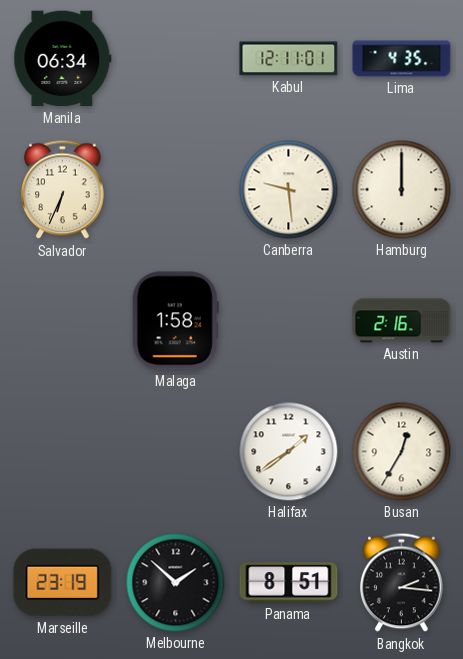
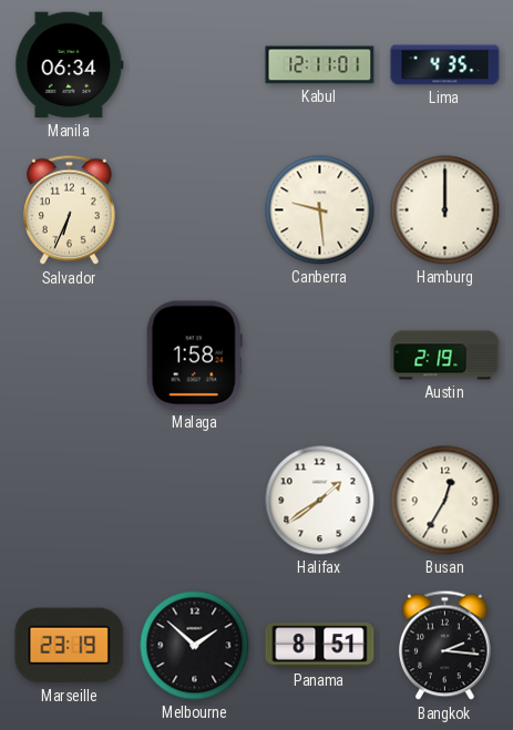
Austin: 2:16 -> 2:19 (445, 356)
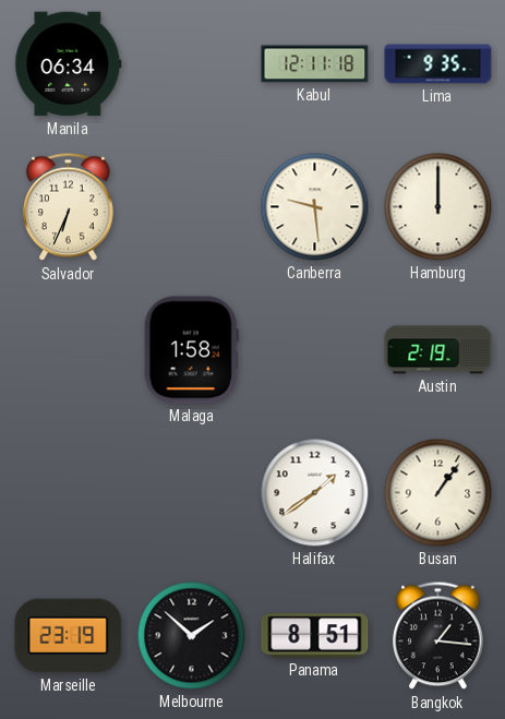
Kabul: 12:11:01 -> 12:11:18 (315, 64)
Lima: 4:35 -> 9:35 (438, 64)
Busan: 12:35 -> 1:06 (438, 493)
Bangkok: 2:16 -> 1:16 (438, 636)
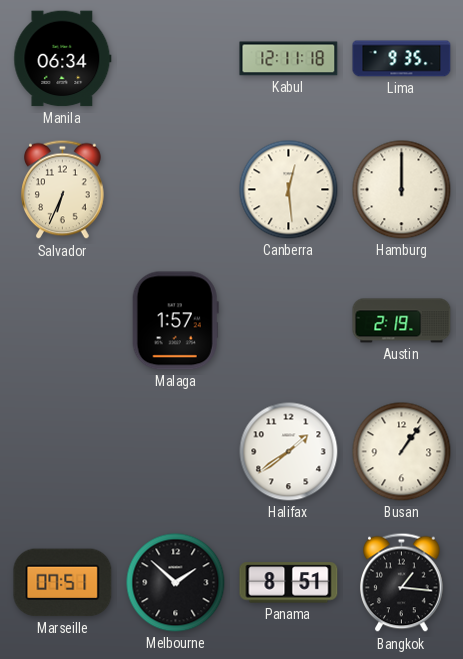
Canberra: 9:29 -> 12:29 (289, 190)
Malaga: 1:58 -> 1:57 (175, 321)
Marseille: 23:19 -> 07:51 (63, 583)
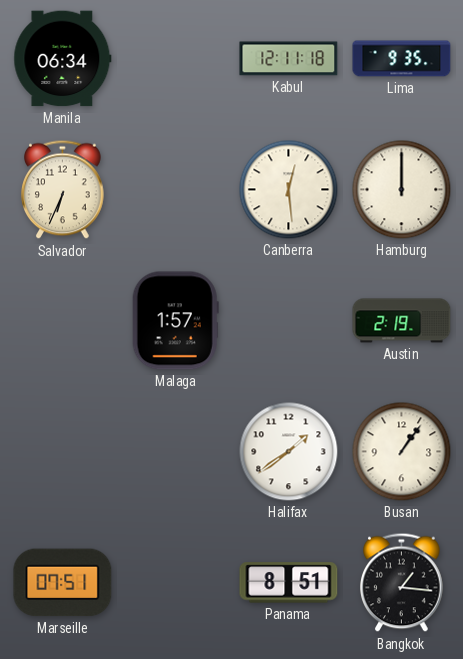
Melbourne: 1:52 -> none (176, 583)
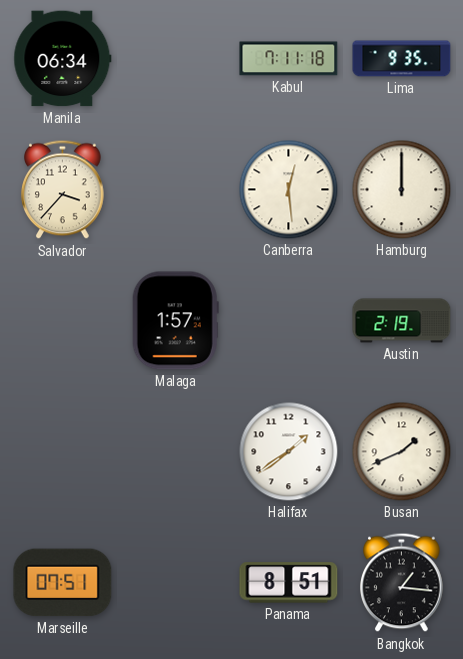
Kabul: 12:11 -> 7:11 (289, 59)
Salvador: 6:34 -> 3:37 (63, 190)
Busan: 1:06 -> 1:41 (402, 452)
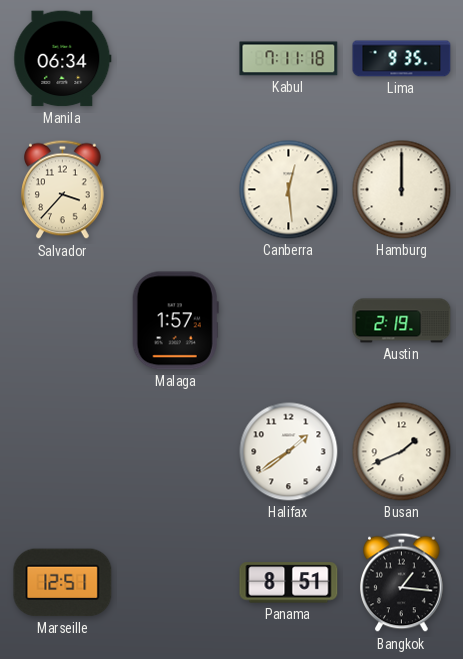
Marseille: 07:51 -> 12:51 (63, 583)
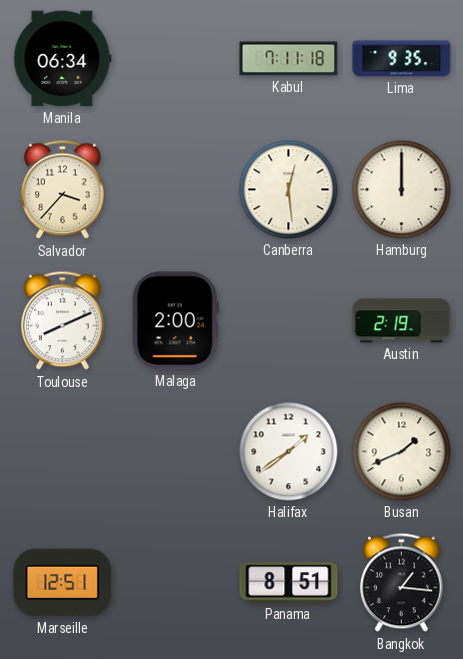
Toulouse: none -> 8:11 (63, 321)
Malaga: 1:57 -> 2:00 (175, 321)
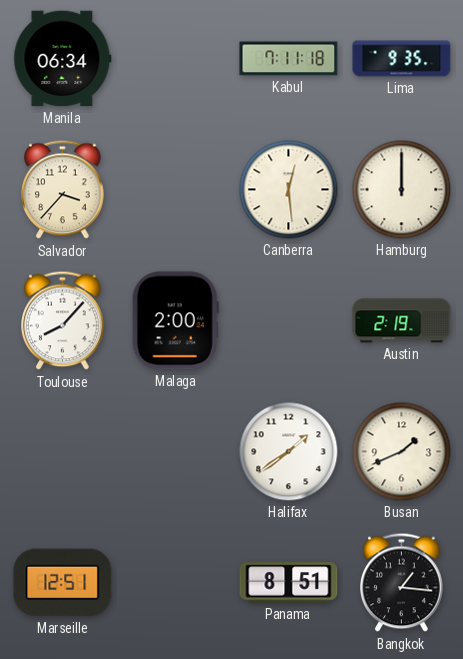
Toulouse: 8:11 -> 8:07 (63, 321)
